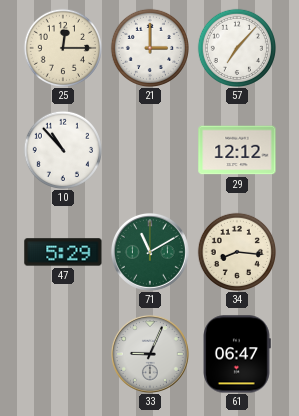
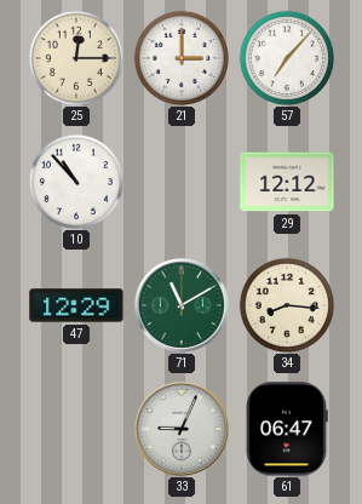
47: 5:29 -> 12:29 (76, 305)
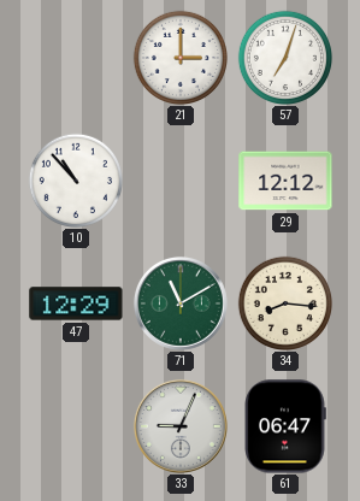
25: 12:15 -> none (75, 57)
57: 7:07 -> 7:03 (284, 57)
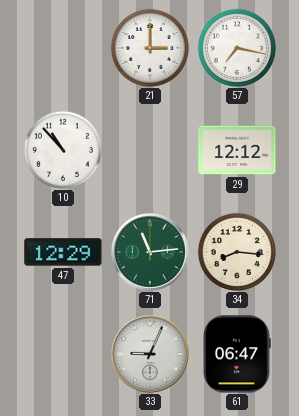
57: 7:03 -> 7:17 (236, 47)
71: 11:10 -> 11:14 (150, 252)
